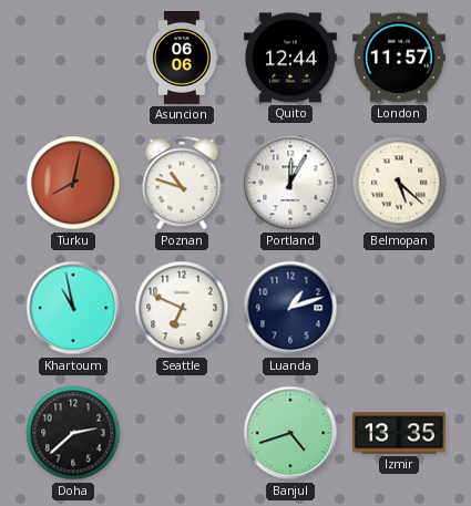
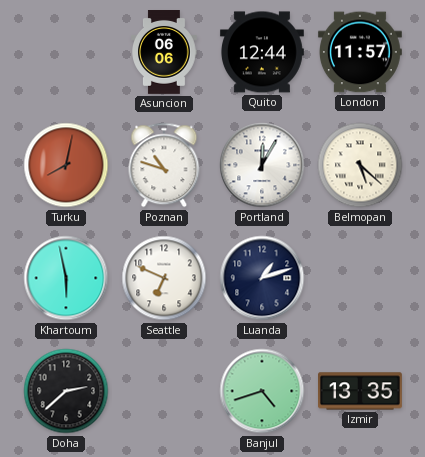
Khartoum: 10:58 -> 5:58 (66, 278)
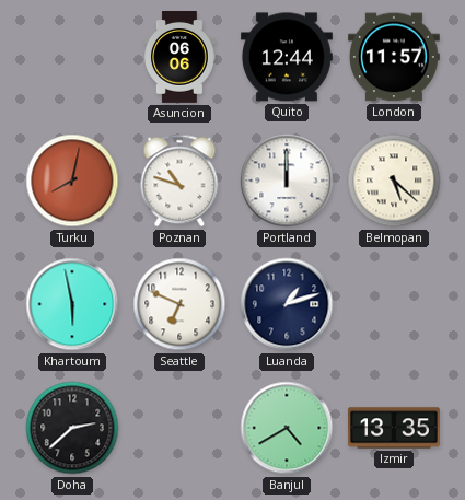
Portland: 12:05 -> 12:00 (287, 181)
Banjul: 4:42 -> 4:40 (287, 428)
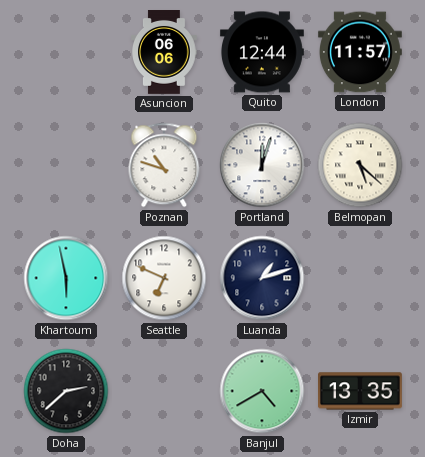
Turku: 8:02 -> none (72, 181)
Portland: 12:00 -> 12:03 (262, 165)
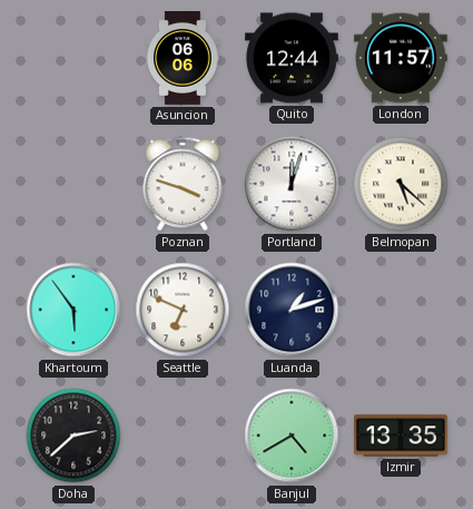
Poznan: 10:48 -> 3:48 (183, 184)
Khartoum: 5:58 -> 5:54 (73, 310)
